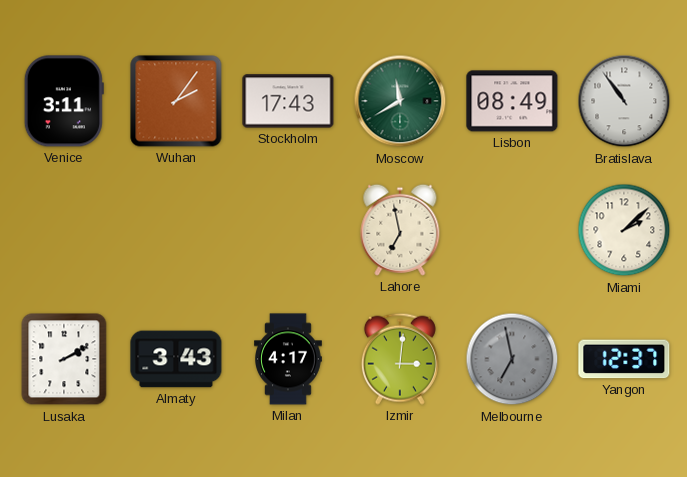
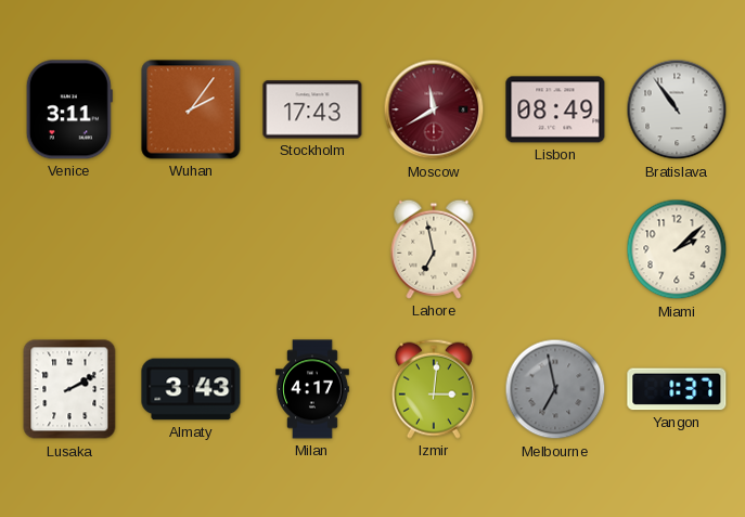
Moscow dial: green -> burgundy (434, 109)
Yangon: 12:37 -> 1:37 (677, 389)
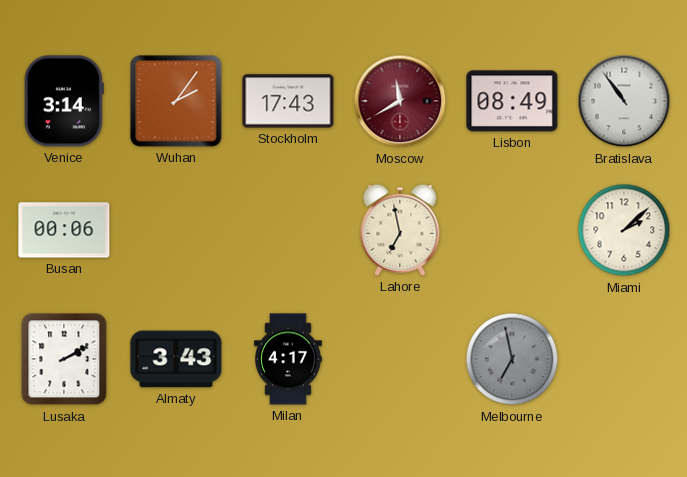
Venice: 3:11 -> 3:14 (64, 101)
Busan: none -> 00:06 (64, 230)
Izmir: 3:01 -> none (434, 389)
Yangon: 1:37 -> none (677, 389)
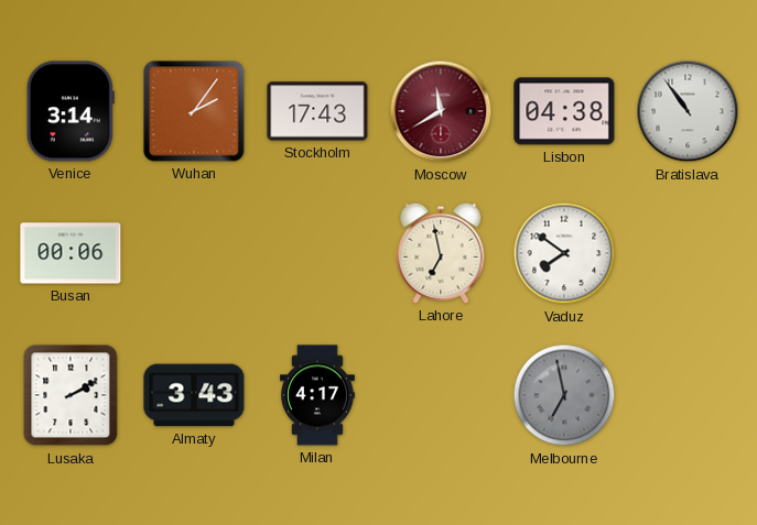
Lisbon: 08:49 -> 04:38 (564, 111)
Vaduz: none -> 7:51 (564, 253)
Miami: 2:08 -> none (624, 230)
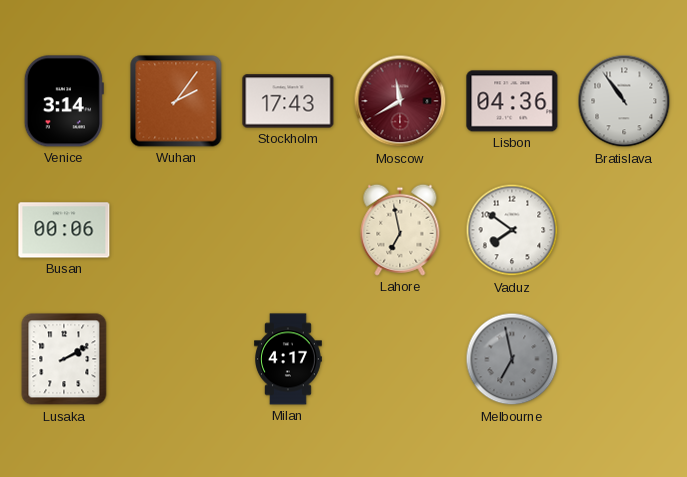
Lisbon: 04:38 -> 04:36 (512, 101)
Almaty: 3:43 -> none (194, 395)
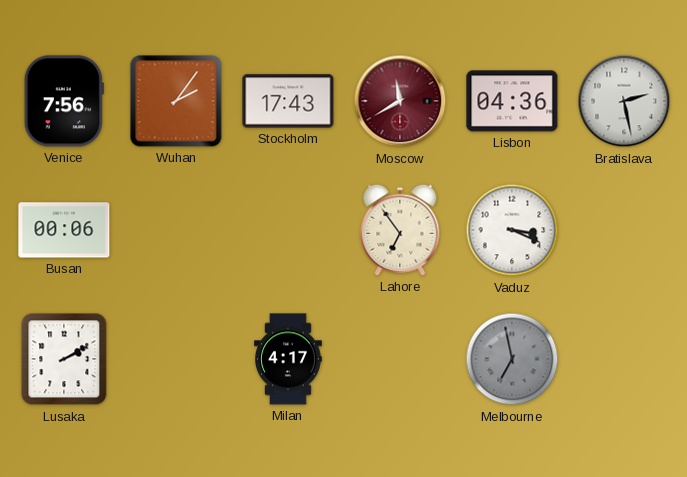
Venice: 3:14 -> 7:56 (64, 101)
Bratislava: 10:54 -> 2:28 (624, 101)
Lahore: 6:58 -> 6:54 (400, 230)
Vaduz: 7:51 -> 3:19 (512, 230)
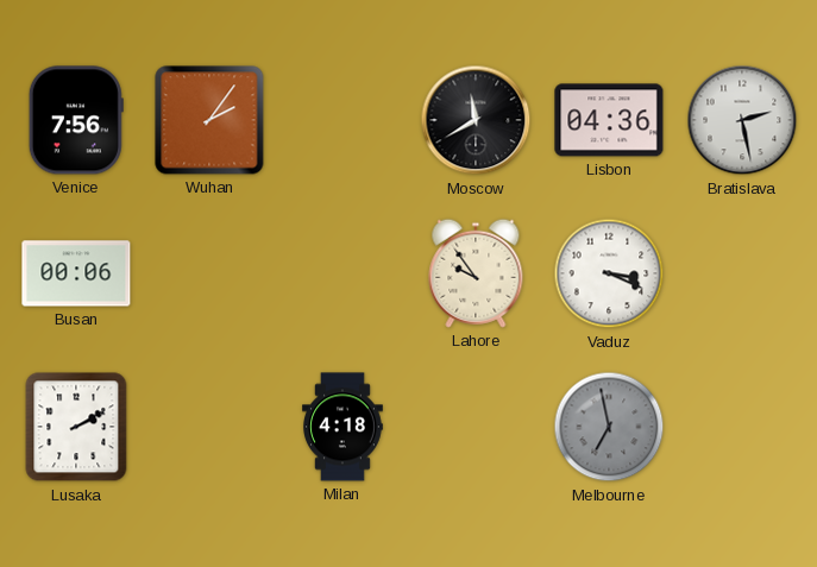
Stockholm: 17:43 -> none (288, 101)
Moscow dial: burgundy -> black (476, 120)
Lahore: 6:54 -> 9:54 (476, 273)
Milan: 4:17 -> 4:18 (344, 427)
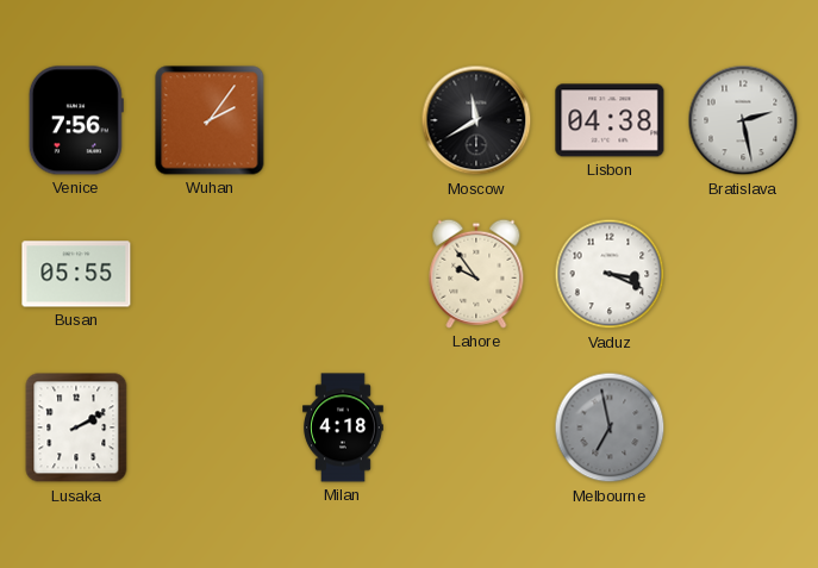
Lisbon: 04:36 -> 04:38 (610, 120)
Busan: 00:06 -> 05:55 (76, 274)
